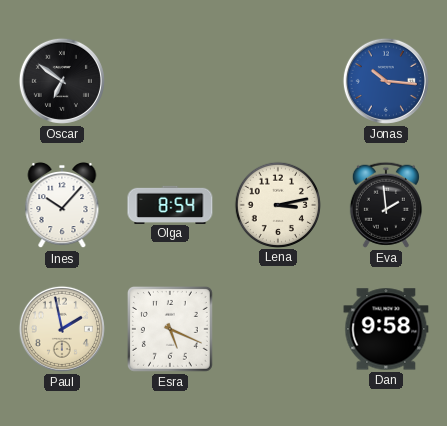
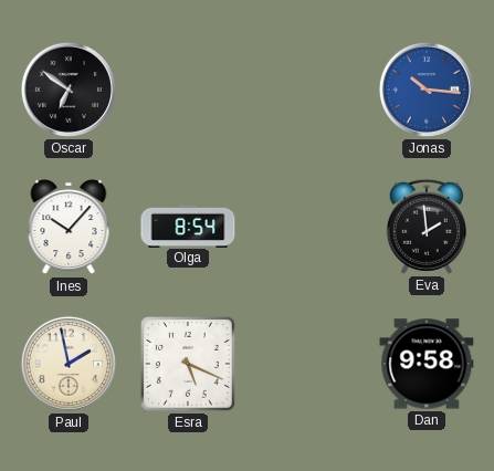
Lena: 3:13 -> none (277, 204)
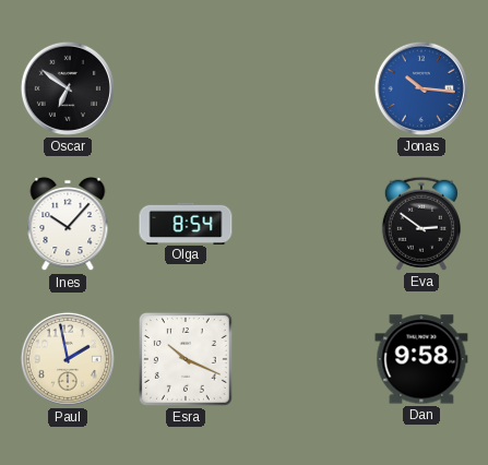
Eva: 1:59 -> 2:51 (421, 224)
Esra: 5:19 -> 10:19 (186, 359)
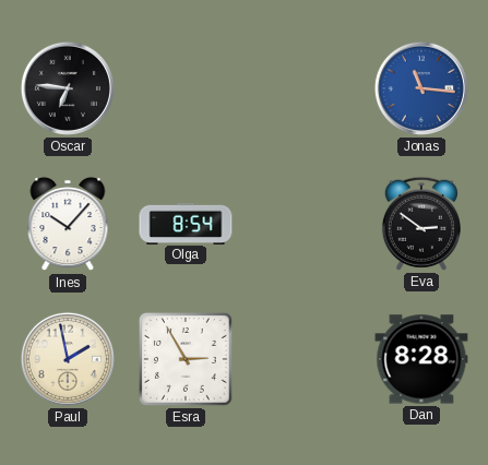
Oscar: 6:51 -> 6:46 (68, 88)
Jonas: 10:16 -> 11:16 (421, 88)
Esra: 10:19 -> 2:55 (186, 359)
Dan: 9:58 -> 8:28 (421, 359)
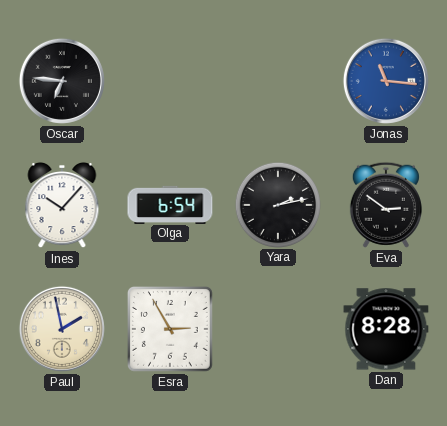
Olga: 8:54 -> 6:54 (170, 204)
Yara: none -> 2:13 (277, 204)
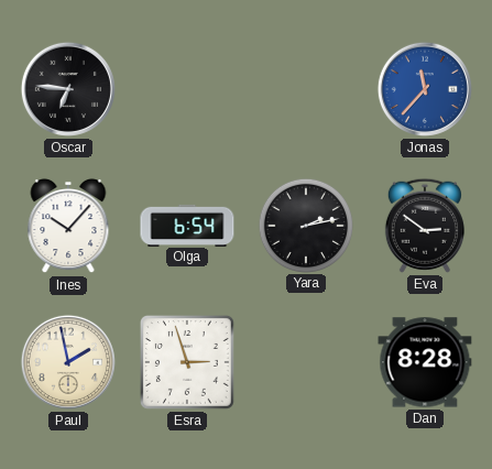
Jonas: 11:16 -> 11:37 (425, 89)
Esra: 2:55 -> 2:57 (187, 362)
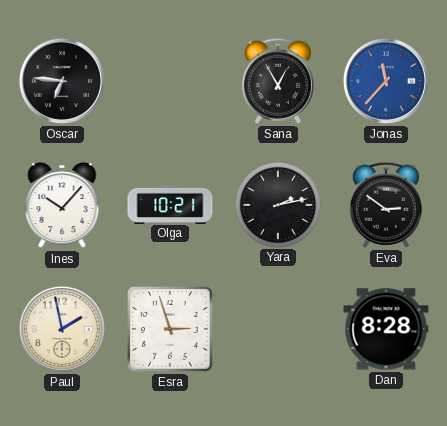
Sana: none -> 12:55 (278, 81)
Olga: 6:54 -> 10:21 (170, 204)
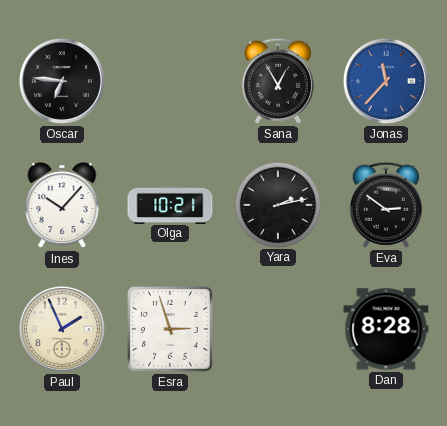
Paul: 1:58 -> 1:56 (62, 329)
